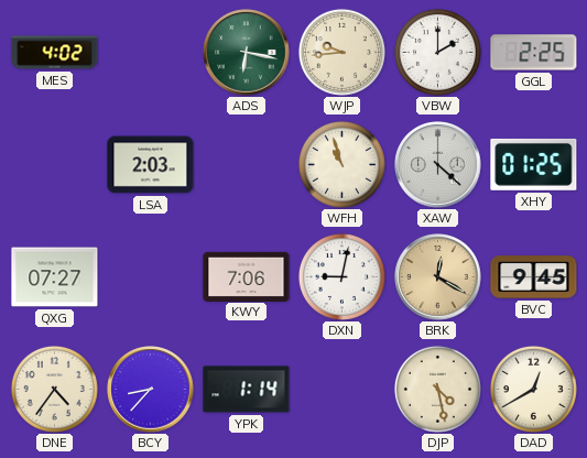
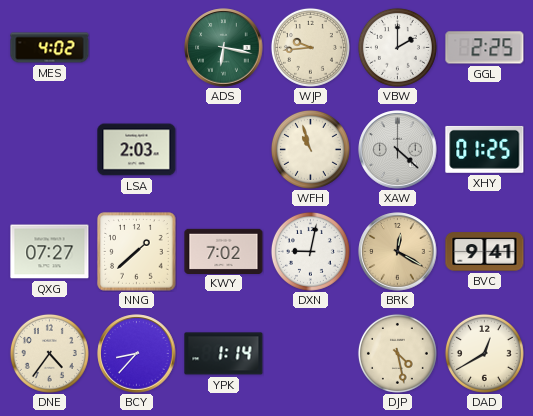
NNG: none -> 1:38 (137, 252)
KWY: 7:06 -> 7:02 (224, 251)
BVC: 9:45 -> 9:41 (485, 252)
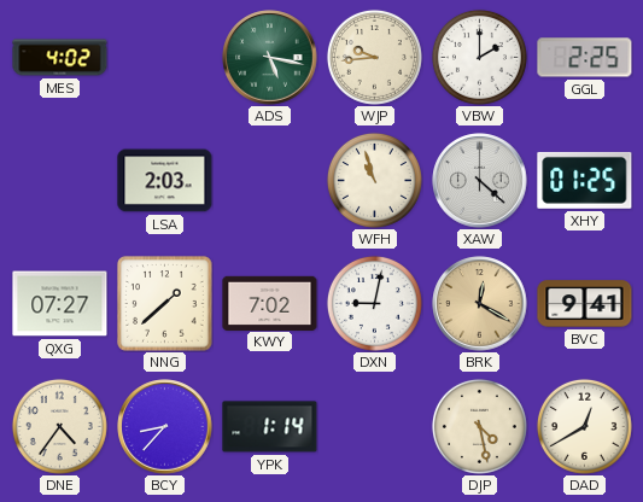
ADS: 6:17 -> 5:17 (270, 58)
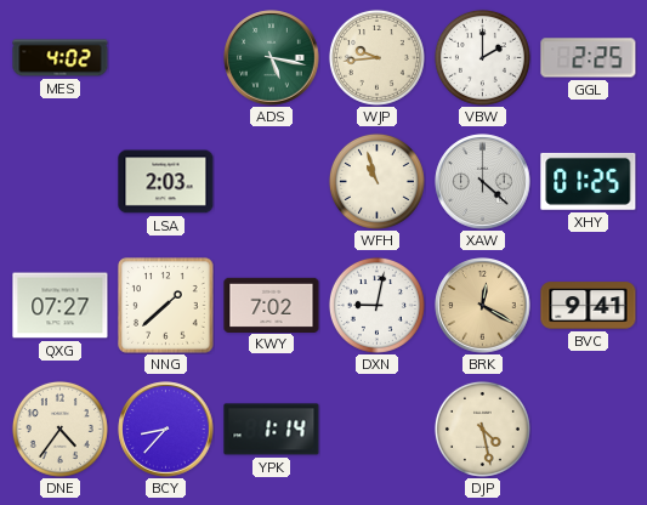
DAD: 12:40 -> none (584, 426)
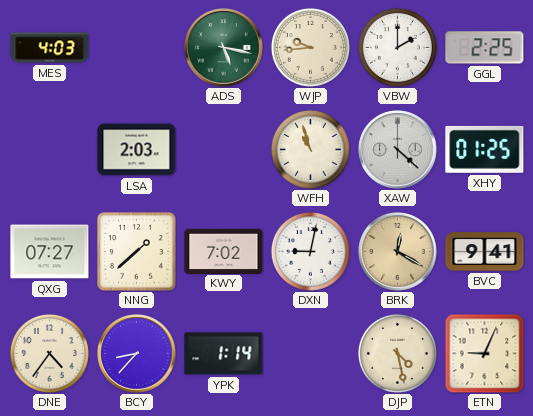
MES: 4:02 -> 4:03 (50, 48)
ETN: none -> 9:04 (484, 353)
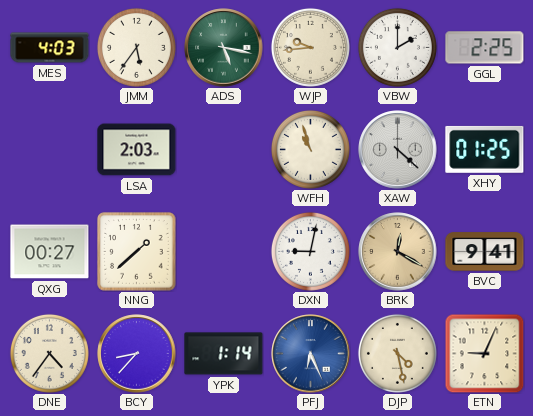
JMM: none -> 5:36 (136, 47)
QXG: 07:27 -> 00:27 (50, 252)
KWY: 7:02 -> none (224, 251)
PFJ: none -> 6:26 (311, 354)
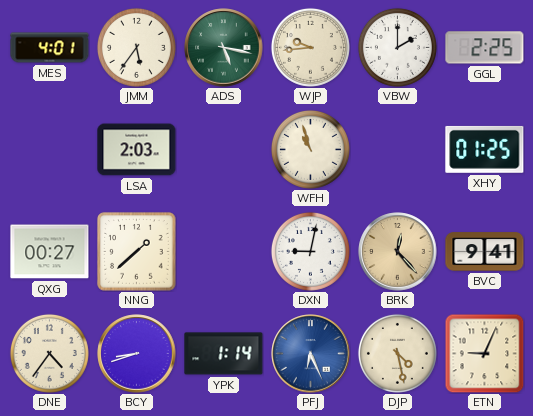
MES: 4:03 -> 4:01 (50, 48)
XAW: 4:22 -> none (398, 150)
BRK: 12:20 -> 12:23 (398, 252)
BCY: 8:37 -> 8:42 (137, 354)
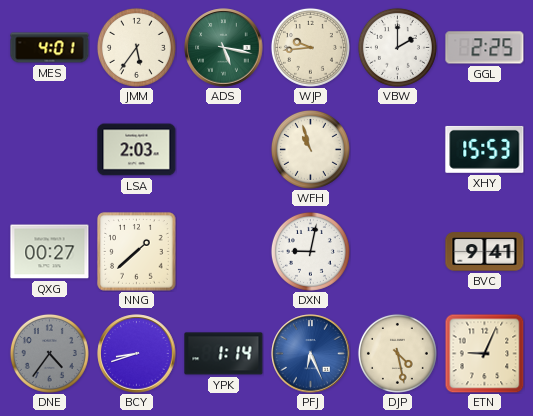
XHY: 01:25 -> 15:53 (485, 149)
BRK: 12:23 -> none (398, 252)
DNE dial: cream -> grey (49, 353)
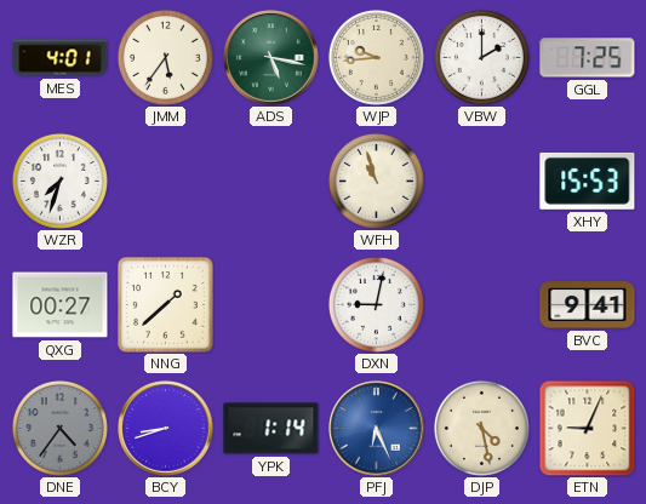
GGL: 2:25 -> 7:25 (588, 58)
WZR: none -> 7:33 (59, 181)
LSA: 2:03 -> none (137, 150)
